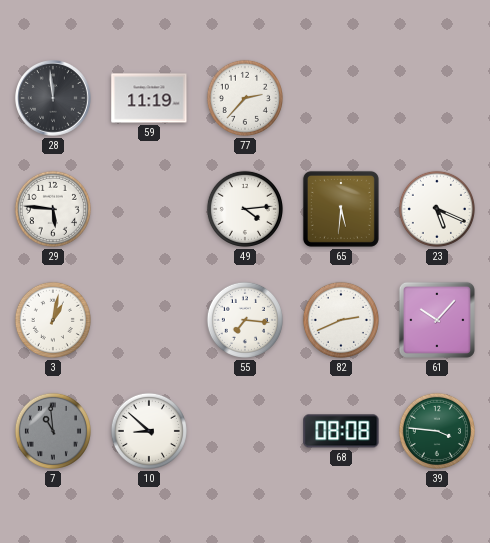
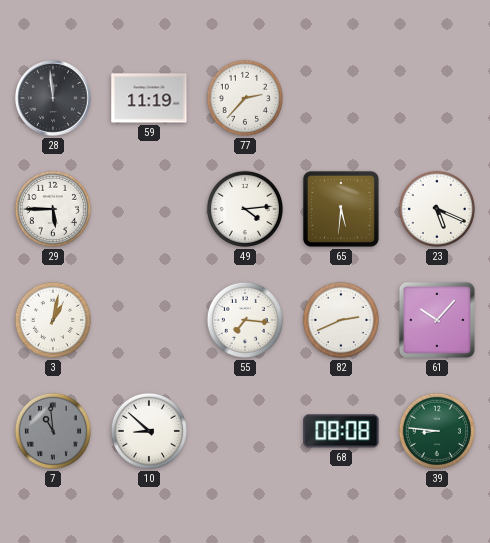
29: 5:46 -> 5:45 (53, 209)
39: 3:46 -> 8:46 (437, 431)
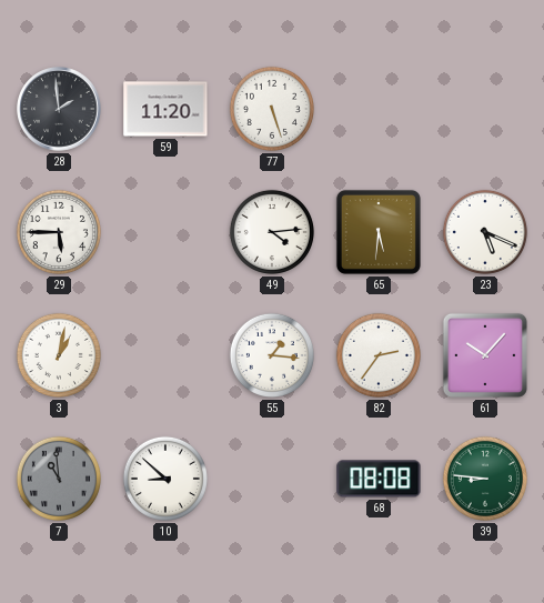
28: 11:59 -> 1:59 (59, 109)
59: 11:19 -> 11:20 (165, 109)
77: 2:37 -> 5:27 (272, 109)
55: 7:16 -> 1:16 (272, 355)
82: 2:41 -> 2:36 (379, 355)
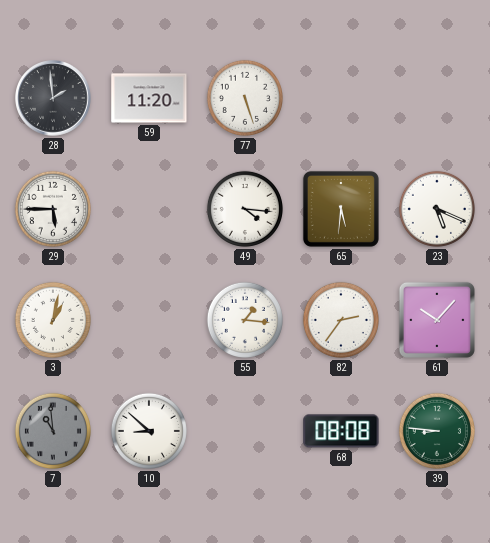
49: 4:14 -> 4:16 (245, 209)
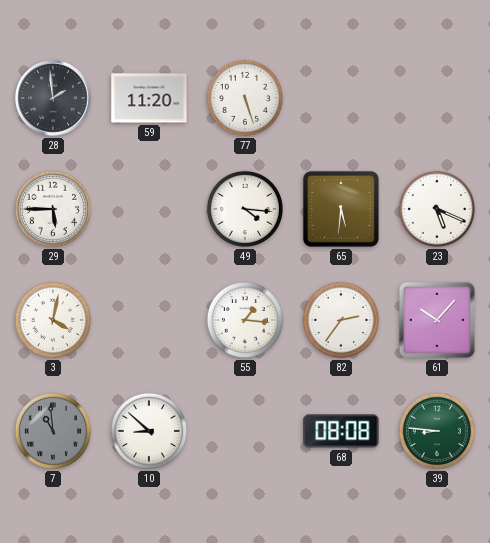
3: 1:02 -> 4:02 (53, 320)
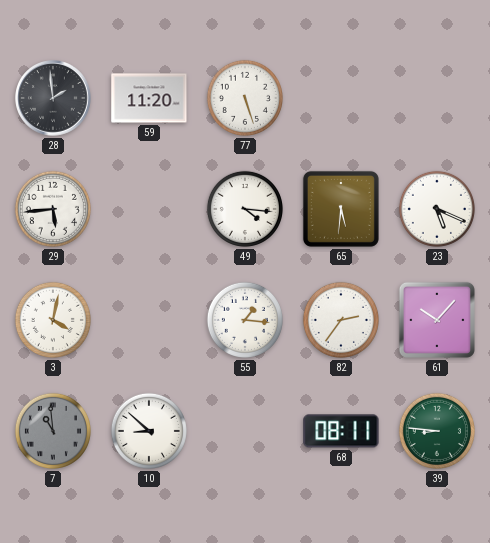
29: 5:45 -> 5:44 (53, 209)
68: 08:08 -> 08:11 (341, 431)
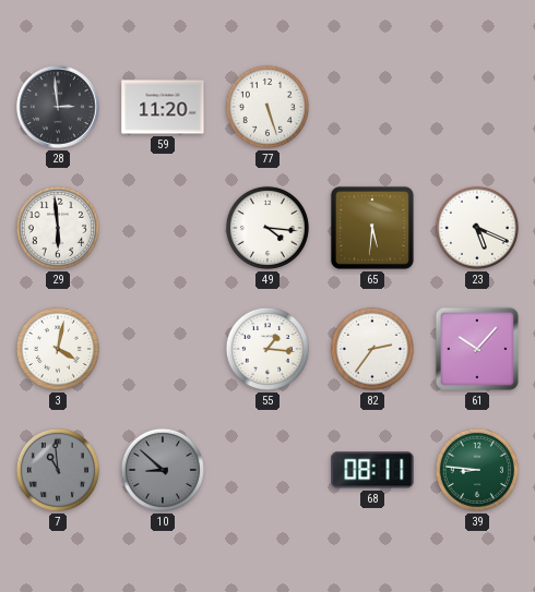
28: 1:59 -> 2:59 (58, 107)
29: 5:44 -> 5:59 (58, 228)
10 dial: white -> grey (163, 470)
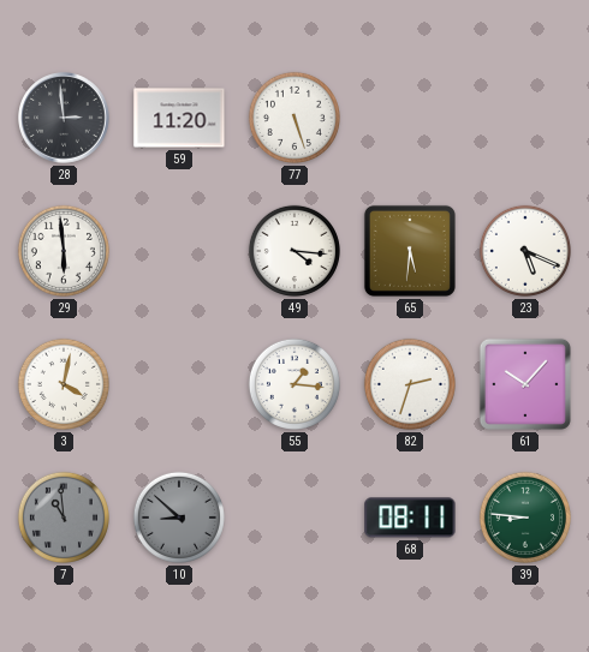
82: 2:36 -> 2:33 (410, 384)
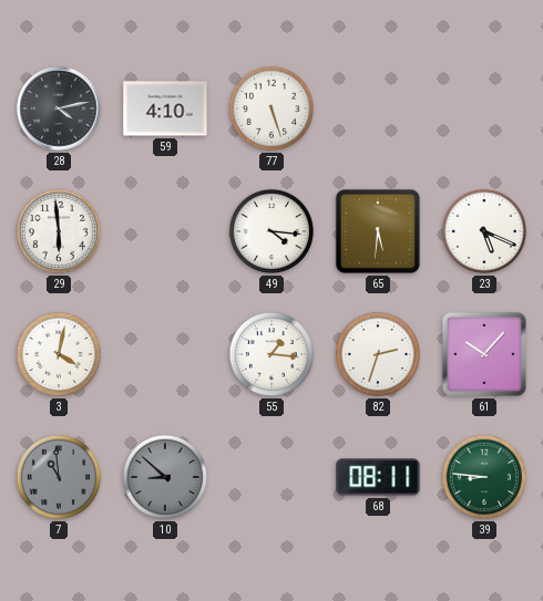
28: 2:59 -> 4:13 (59, 108)
59: 11:20 -> 4:10 (165, 108)
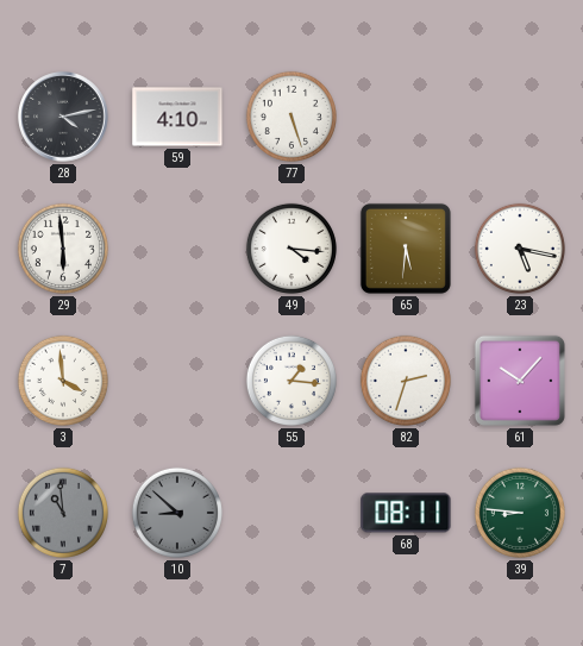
23: 5:19 -> 5:17 (520, 249)
3: 4:02 -> 3:59 (63, 381)
